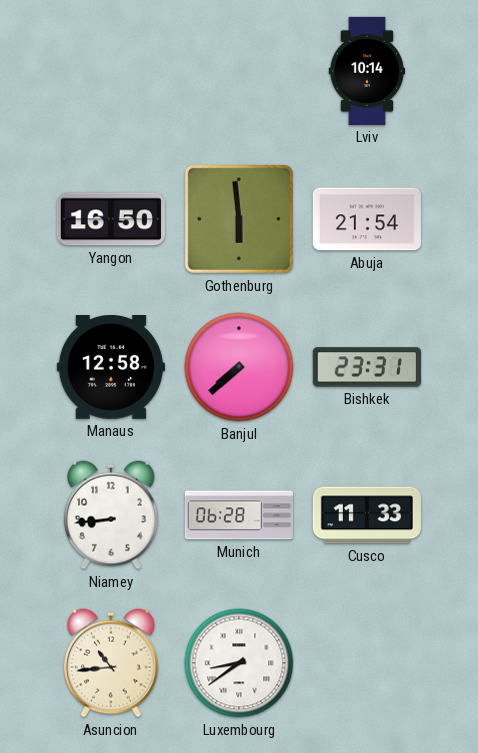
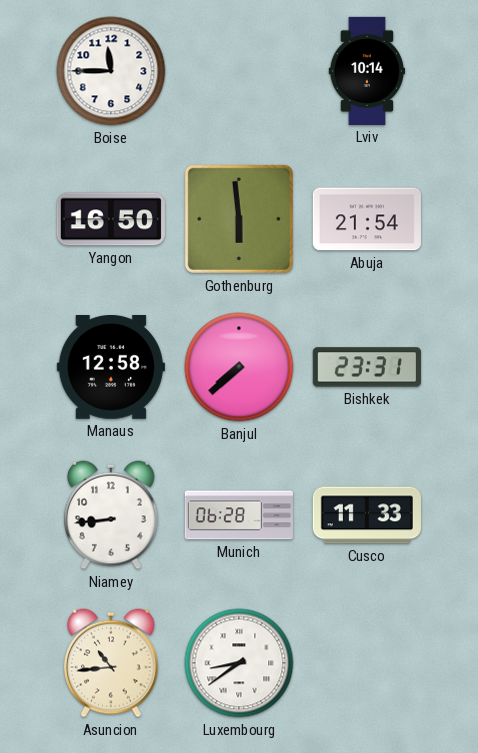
Boise: none -> 11:45 (111, 71)
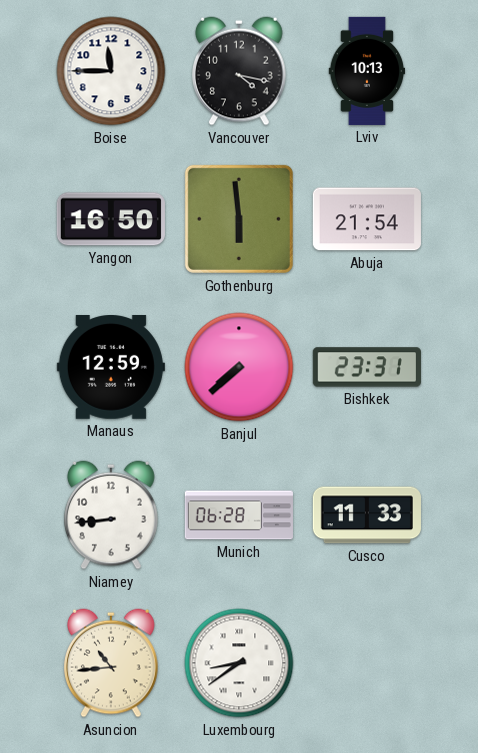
Vancouver: none -> 4:17 (240, 71)
Lviv: 10:14 -> 10:13 (367, 71)
Manaus: 12:58 -> 12:59 (111, 368)
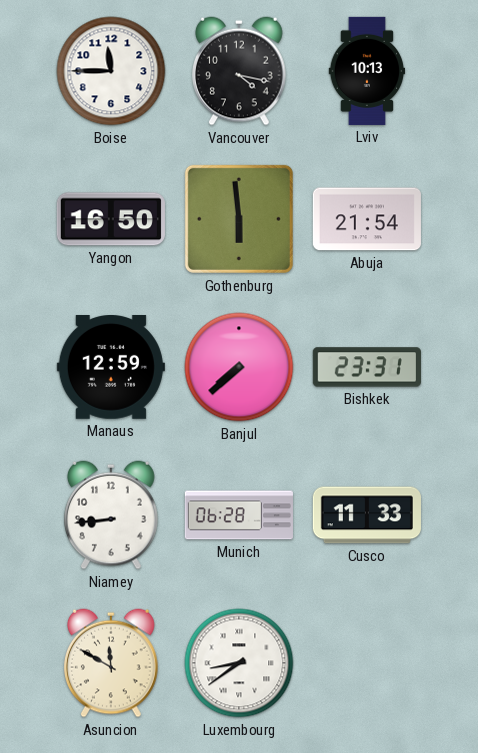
Asuncion: 10:44 -> 11:50 (112, 663)
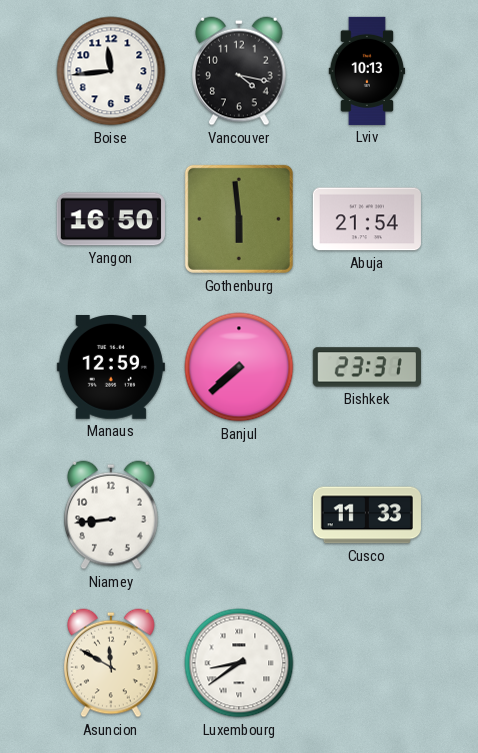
Boise: 11:45 -> 11:44 (111, 71)
Munich: 06:28 -> none (239, 515)
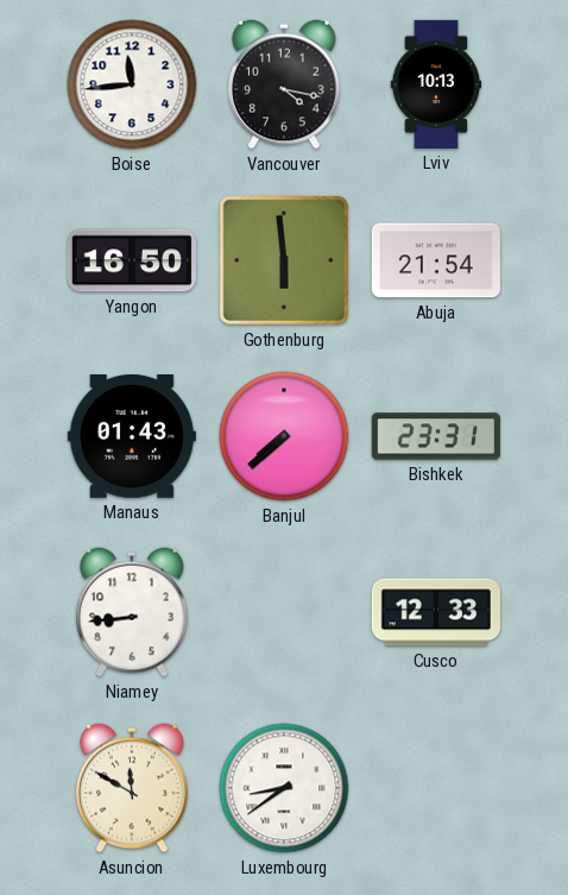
Manaus: 12:59 -> 01:43 (132, 437)
Cusco: 11:33 -> 12:33 (436, 612)
